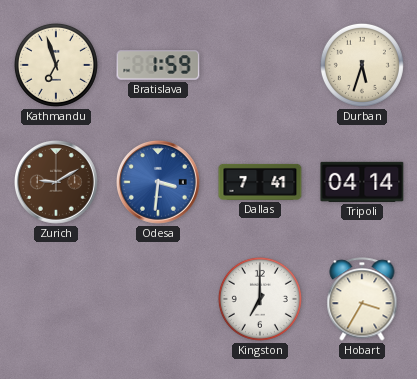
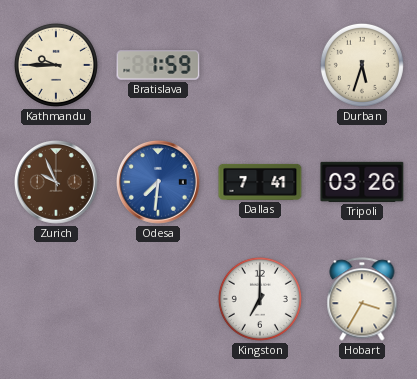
Kathmandu: 6:57 -> 9:45 (56, 65)
Zurich: 9:10 -> 9:56 (57, 183)
Odesa: 3:31 -> 7:31 (159, 183)
Tripoli: 04:14 -> 03:26 (362, 182)
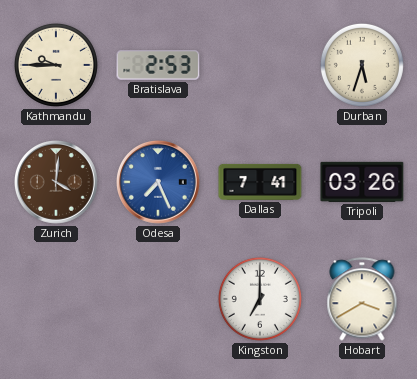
Bratislava: 1:59 -> 2:53 (158, 65)
Zurich: 9:56 -> 4:01 (57, 183)
Odesa: 7:31 -> 7:26 (159, 183)
Hobart: 3:35 -> 3:40 (362, 299)
